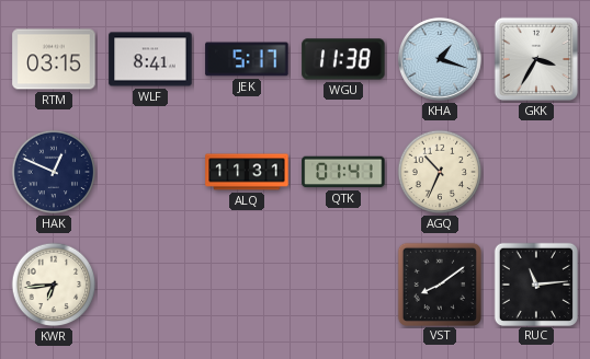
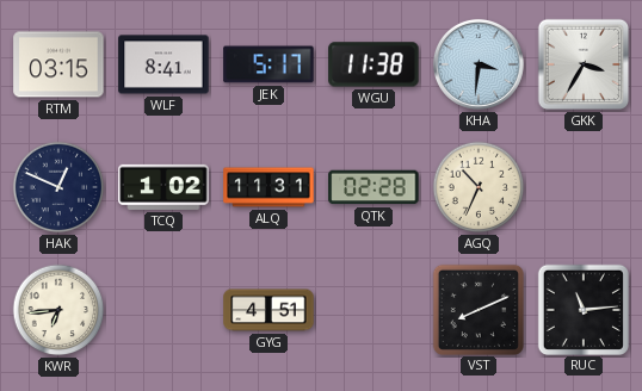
KHA: 1:18 -> 3:31 (479, 64)
TCQ: none -> 1:02 (163, 187)
QTK: 01:41 -> 02:28 (374, 187)
GYG: none -> 4:51 (268, 310)
VST: 8:09 -> 8:11 (477, 309)
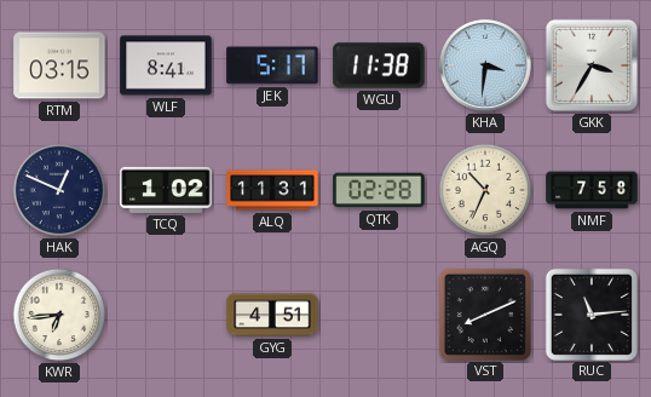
NMF: none -> 7:58 (592, 190)
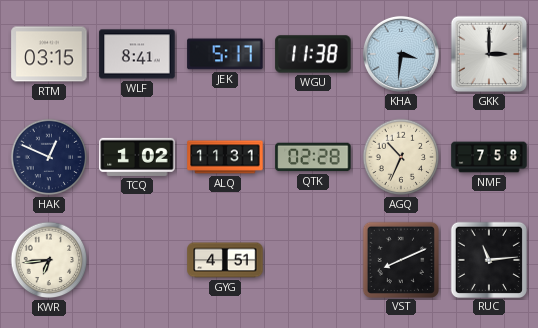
GKK: 3:35 -> 3:00 (489, 54)
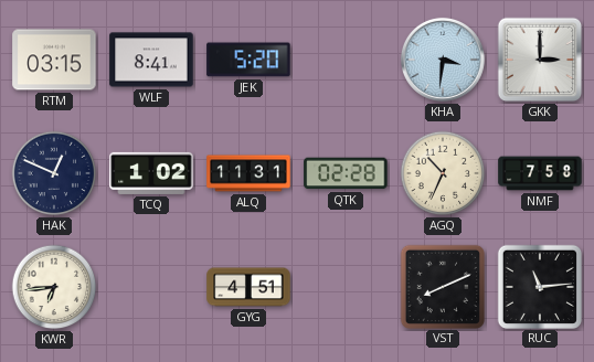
JEK: 5:17 -> 5:20 (248, 60)
WGU: 11:38 -> none (313, 54)
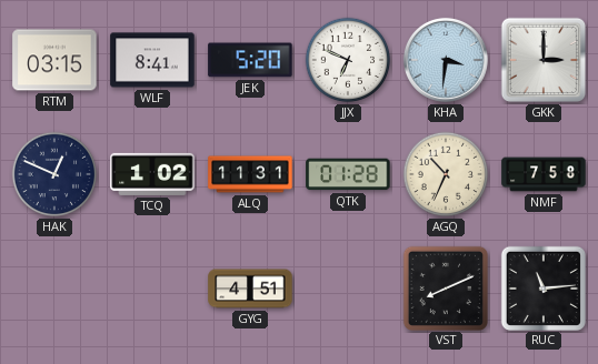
JJX: none -> 6:49 (348, 60)
QTK: 02:28 -> 01:28 (348, 174)
KWR: 6:44 -> none (54, 287)
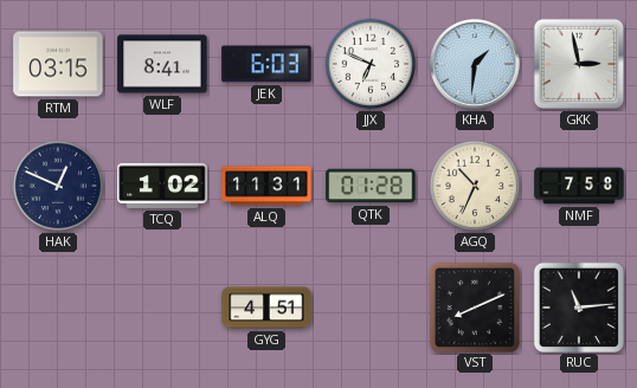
JEK: 5:20 -> 6:03 (266, 64)
KHA: 3:31 -> 1:31 (475, 64)
GKK: 3:00 -> 2:58 (579, 64)
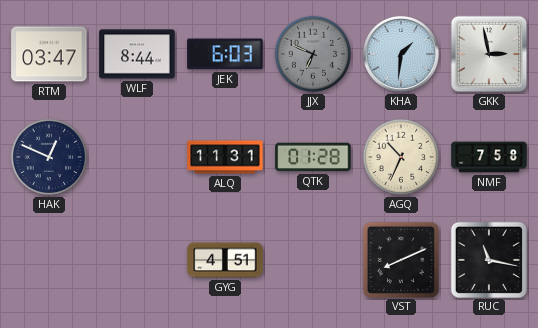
RTM: 03:15 -> 03:47 (49, 54)
WLF: 8:41 -> 8:44 (137, 54)
JJX dial: white -> grey (313, 54)
TCQ: 1:02 -> none (162, 186)
RUC: 11:14 -> 11:17 (488, 259)
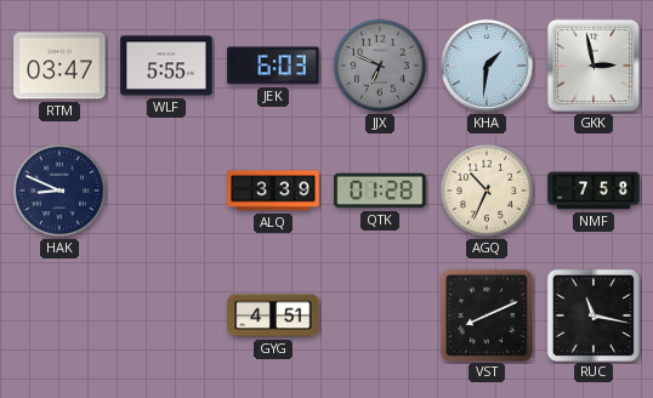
WLF: 8:44 -> 5:55 (166, 66)
HAK: 12:49 -> 8:49 (59, 191)
ALQ: 11:31 -> 3:39 (273, 191)
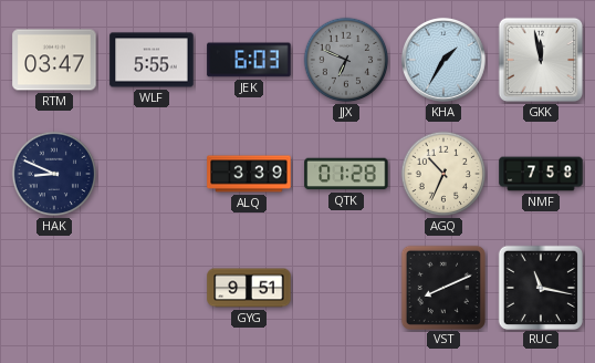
KHA: 1:31 -> 1:35 (443, 60)
GKK: 2:58 -> 11:58 (541, 60)
GYG: 4:51 -> 9:51 (249, 288)
